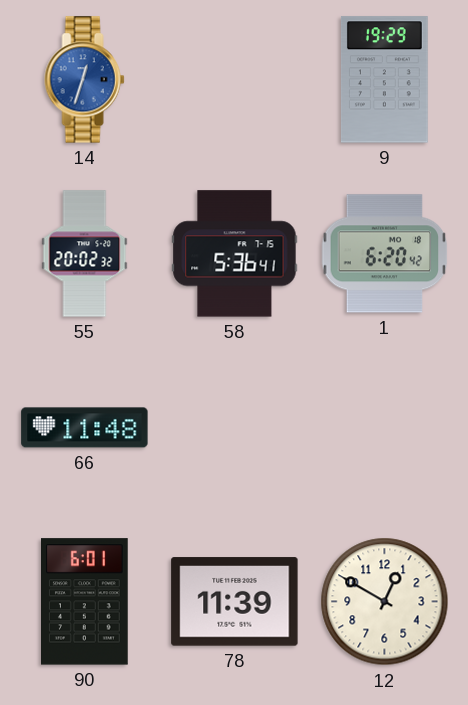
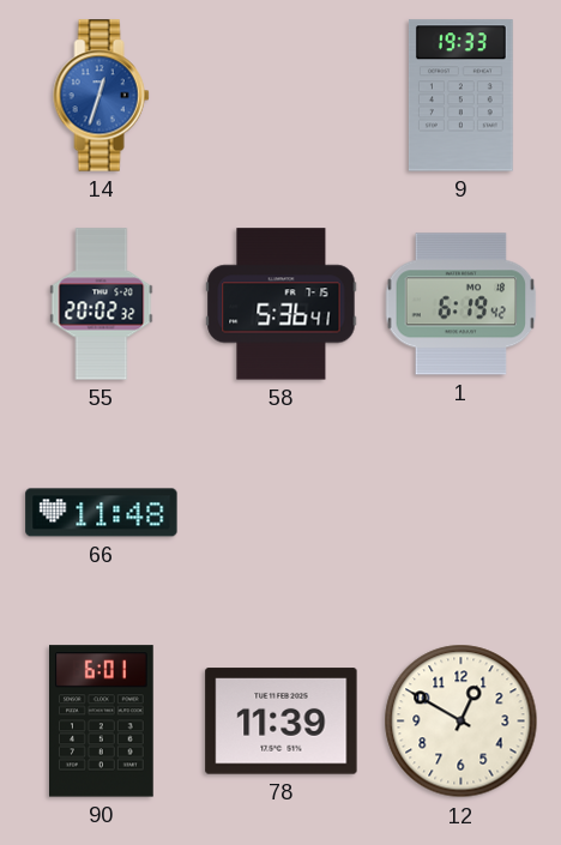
9: 19:29 -> 19:33 (460, 96)
1: 6:20 -> 6:19 (462, 304)
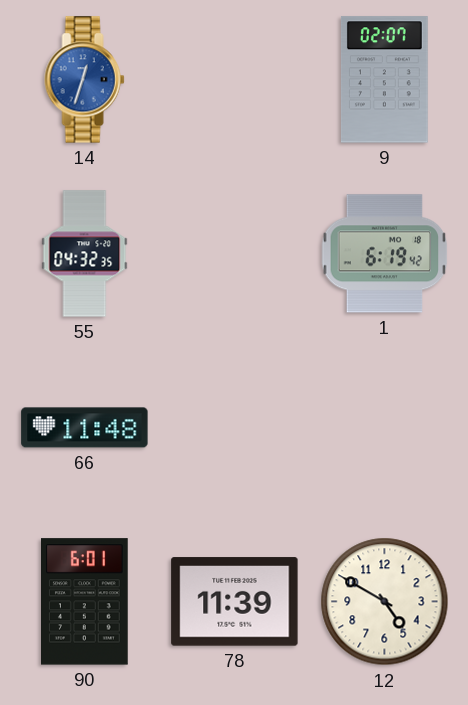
9: 19:33 -> 02:07 (384, 80)
55: 20:02 -> 04:32 (85, 254)
58: 5:36 -> none (282, 304)
12: 12:50 -> 4:50 (385, 602)
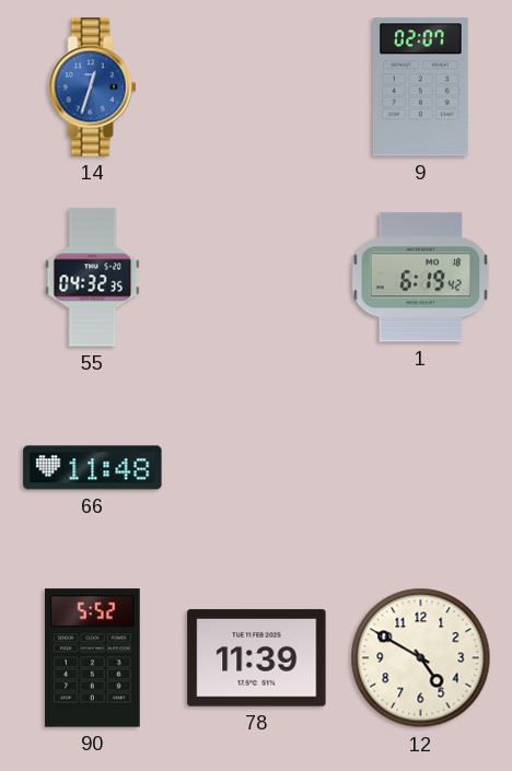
90: 6:01 -> 5:52 (93, 658)
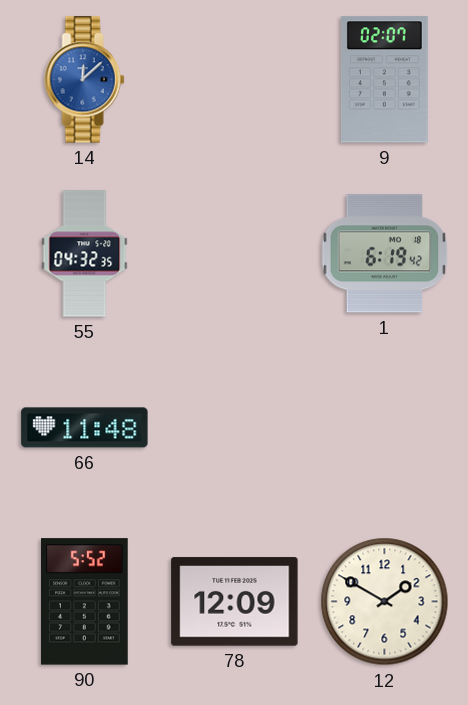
14: 12:33 -> 12:08 (85, 80)
78: 11:39 -> 12:09 (235, 602)
12: 4:50 -> 1:50 (385, 602)
